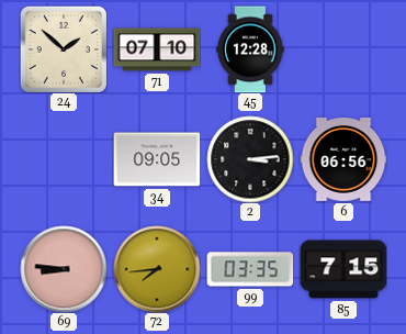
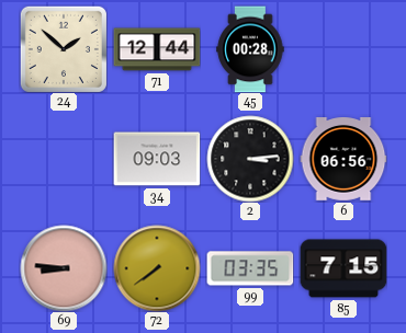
71: 07:10 -> 12:44 (157, 49)
45: 12:28 -> 00:28 (250, 49)
34: 09:05 -> 09:03 (157, 159)
72: 7:44 -> 7:39 (157, 268)
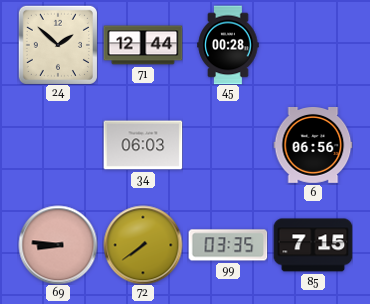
34: 09:03 -> 06:03 (143, 145)
2: 3:14 -> none (250, 159)
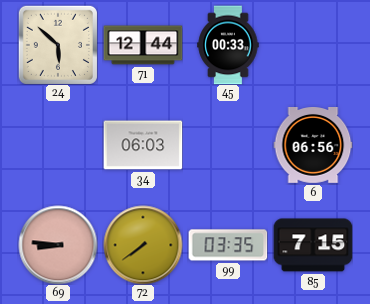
24: 1:52 -> 5:52 (58, 45)
45: 00:28 -> 00:33 (228, 45)
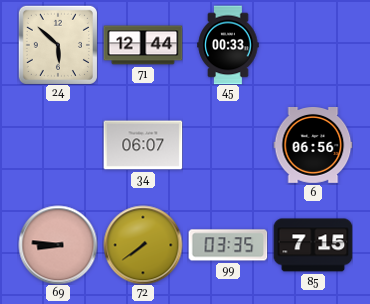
34: 06:03 -> 06:07 (143, 145)
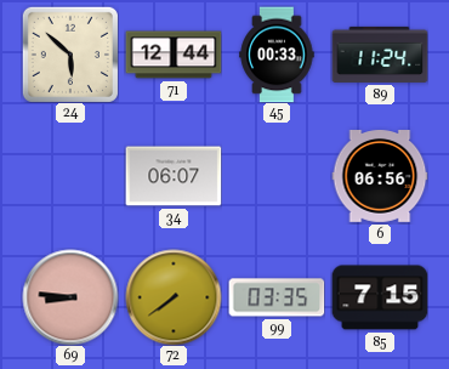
89: none -> 11:24 (380, 55)
